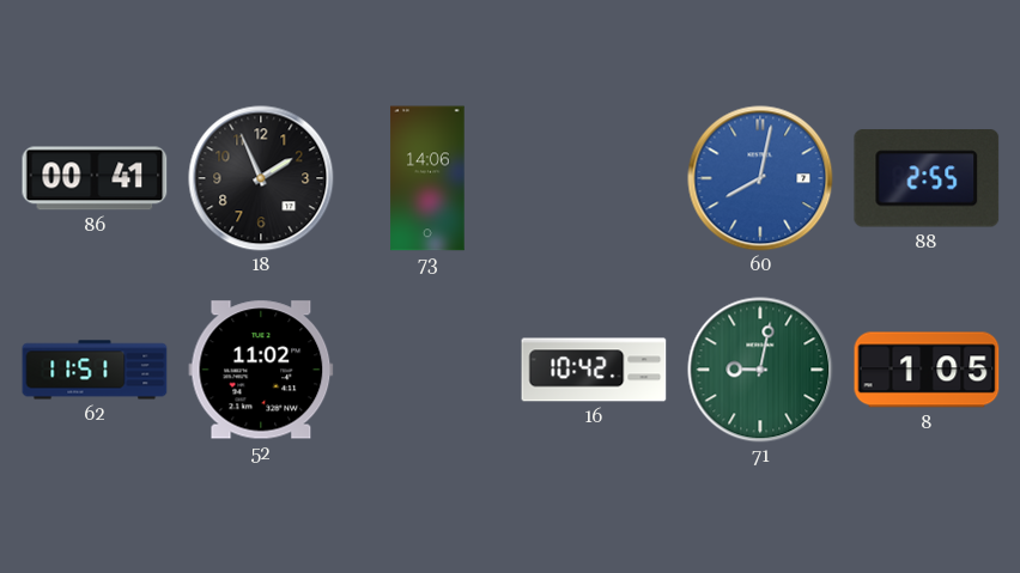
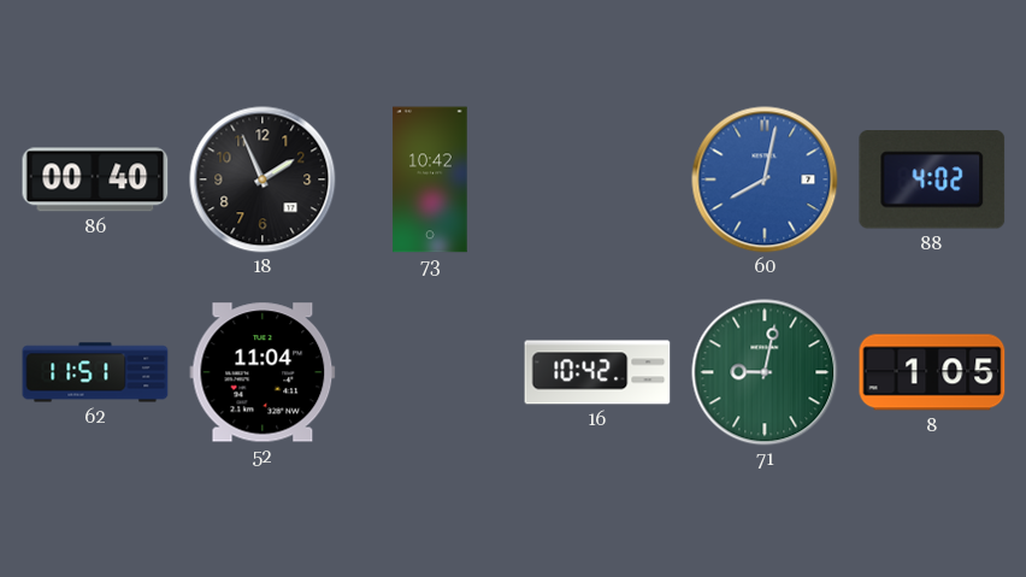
86: 00:41 -> 00:40 (95, 179)
73: 14:06 -> 10:42 (430, 179)
88: 2:55 -> 4:02 (932, 179)
52: 11:02 -> 11:04 (263, 372)
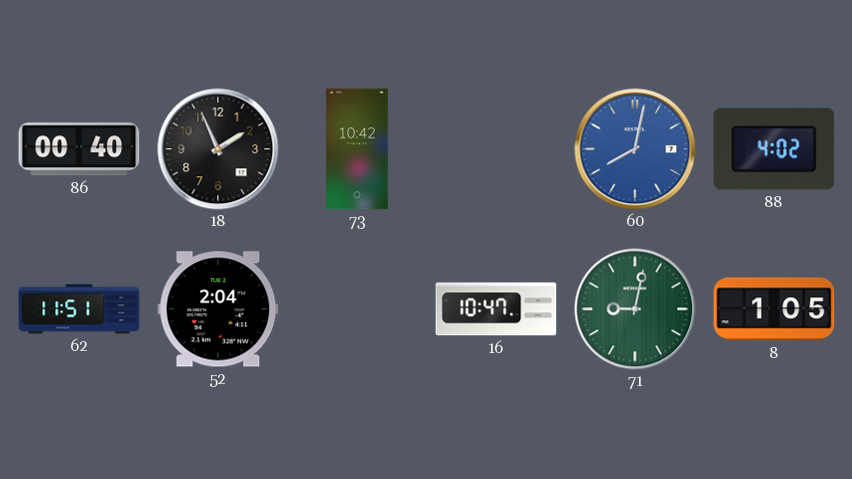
52: 11:04 -> 2:04 (218, 309)
16: 10:42 -> 10:47 (496, 309)
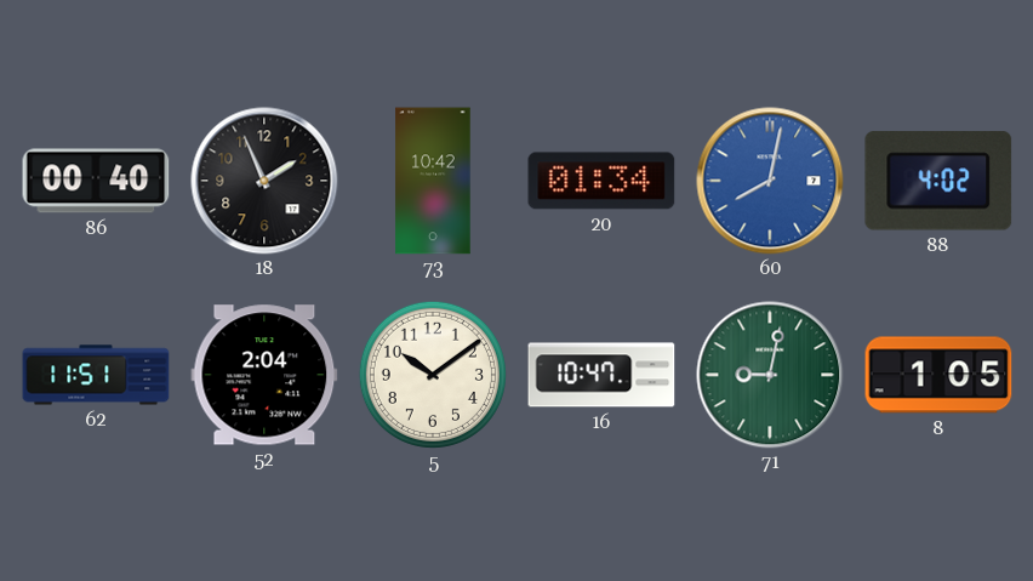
20: none -> 01:34 (601, 181)
5: none -> 10:09 (433, 375)
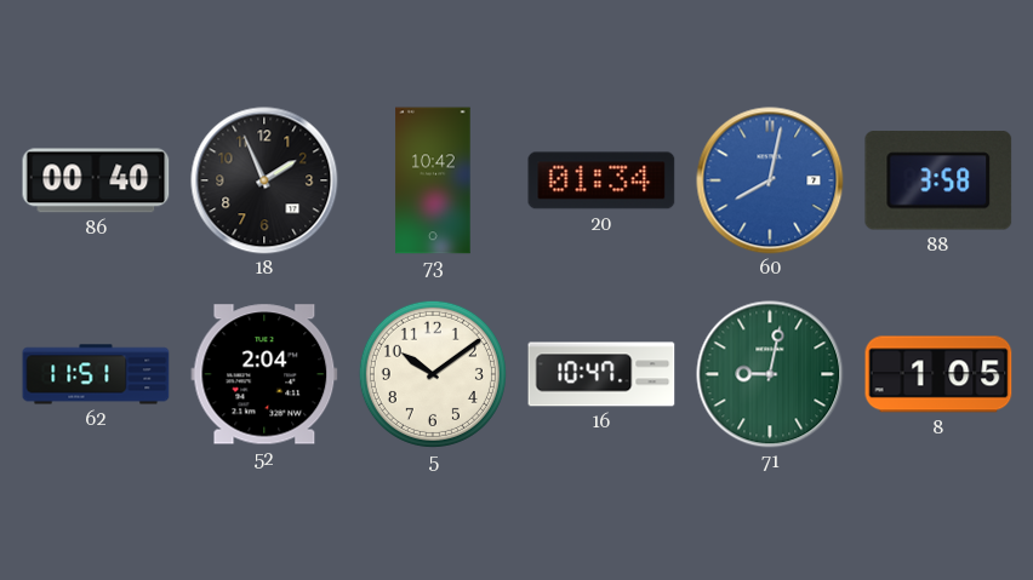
88: 4:02 -> 3:58 (938, 180)
